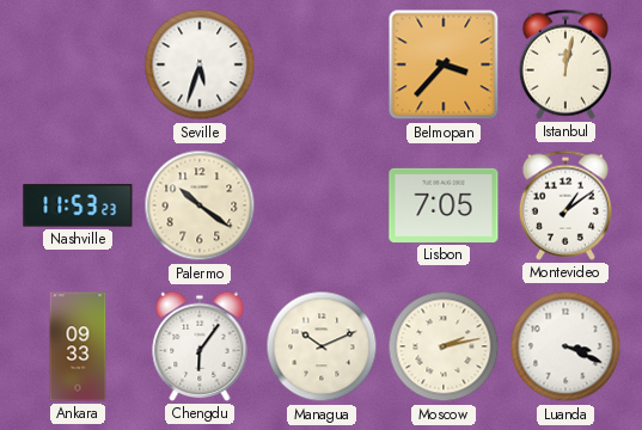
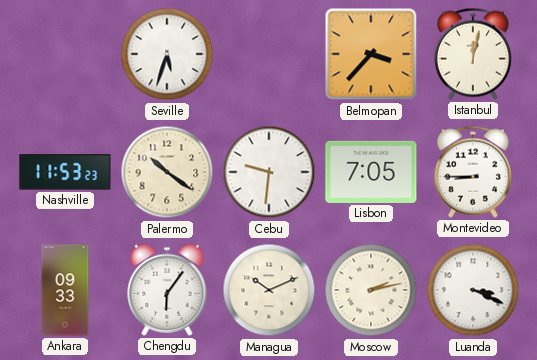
Cebu: none -> 9:31 (269, 172)
Montevideo: 1:09 -> 8:45 (473, 172)
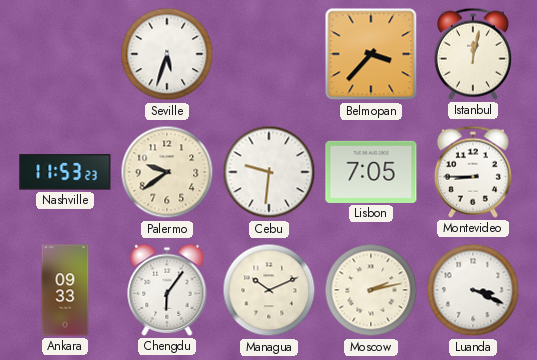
Palermo: 10:21 -> 9:39 (167, 172)
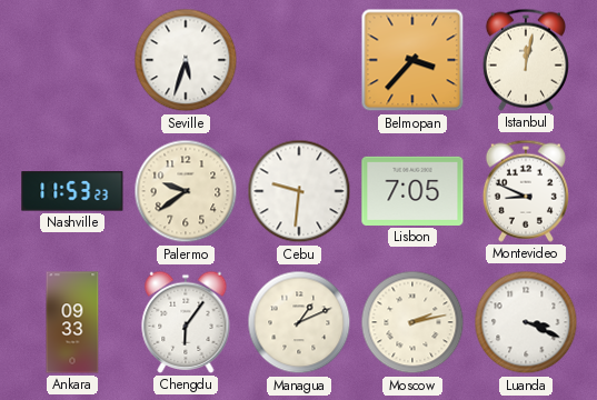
Montevideo: 8:45 -> 8:49 (526, 191)
Managua: 10:11 -> 1:11 (299, 322)
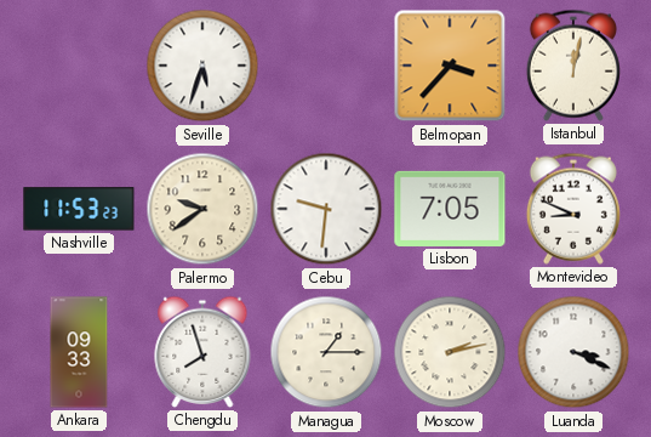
Chengdu: 6:06 -> 7:57 (202, 352)
Managua: 1:11 -> 1:15 (326, 352)
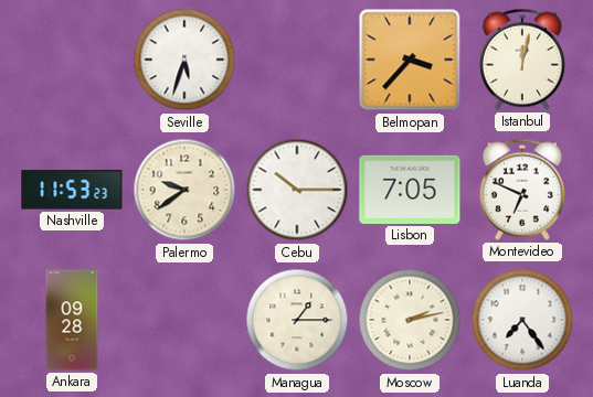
Cebu: 9:31 -> 10:15 (297, 190)
Montevideo: 8:49 -> 6:49 (522, 190)
Ankara: 09:33 -> 09:28 (72, 320)
Chengdu: 7:57 -> none (202, 352)
Luanda: 3:19 -> 7:24 (522, 320)
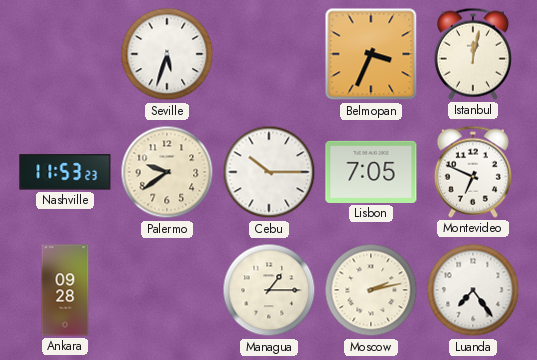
Belmopan: 3:37 -> 3:34 (371, 54)
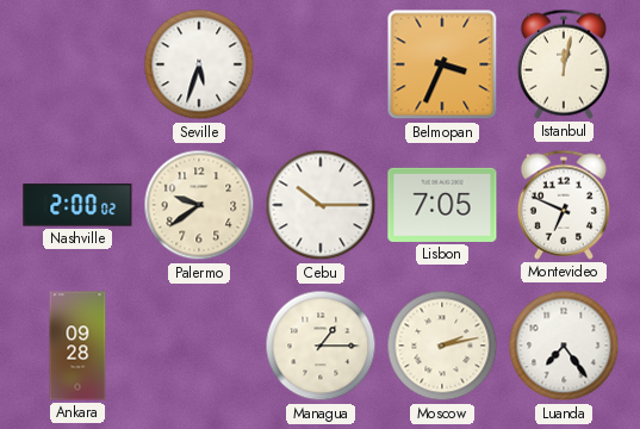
Nashville: 11:53 -> 2:00 (77, 205)
